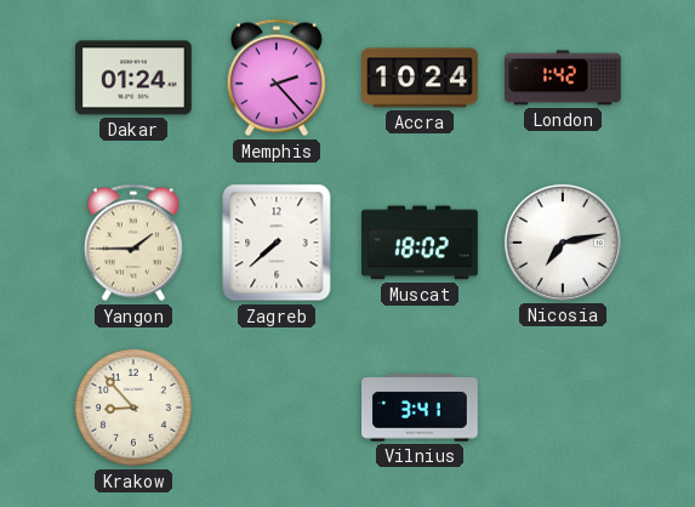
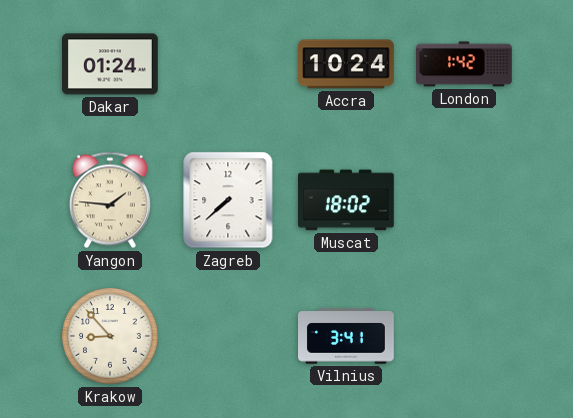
Memphis: 2:23 -> none (277, 78)
Yangon: 1:45 -> 1:46 (110, 200)
Nicosia: 7:13 -> none (563, 243)
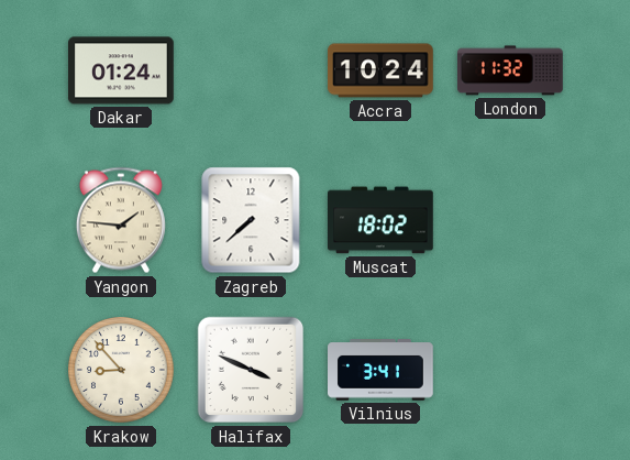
London: 1:42 -> 11:32 (511, 70)
Halifax: none -> 3:49 (251, 370)
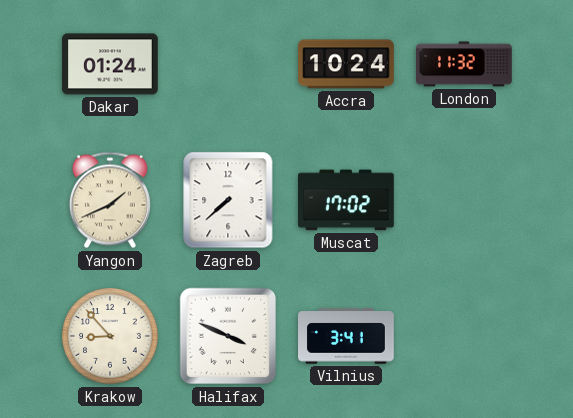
Yangon: 1:46 -> 1:41 (110, 200)
Muscat: 18:02 -> 17:02 (347, 200)
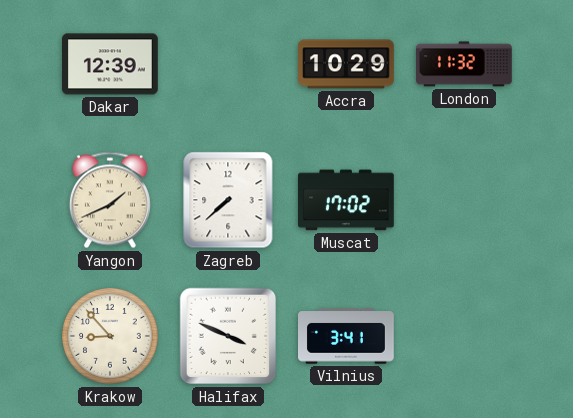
Dakar: 01:24 -> 12:39 (111, 64)
Accra: 10:24 -> 10:29 (346, 64)
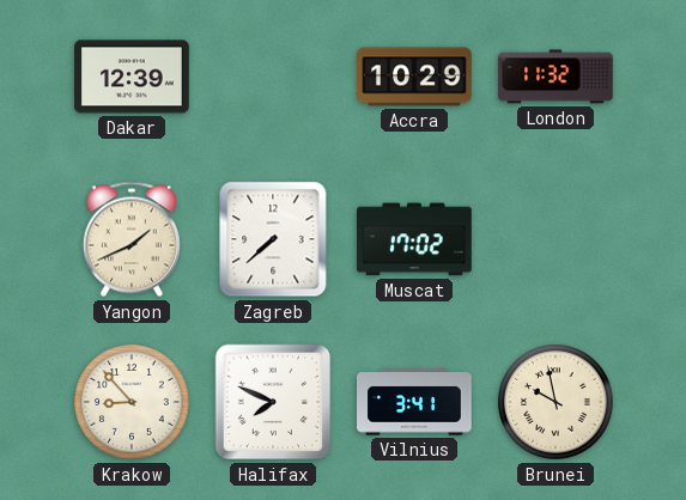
Halifax: 3:49 -> 7:49 (273, 402)
Brunei: none -> 9:58 (556, 402)
